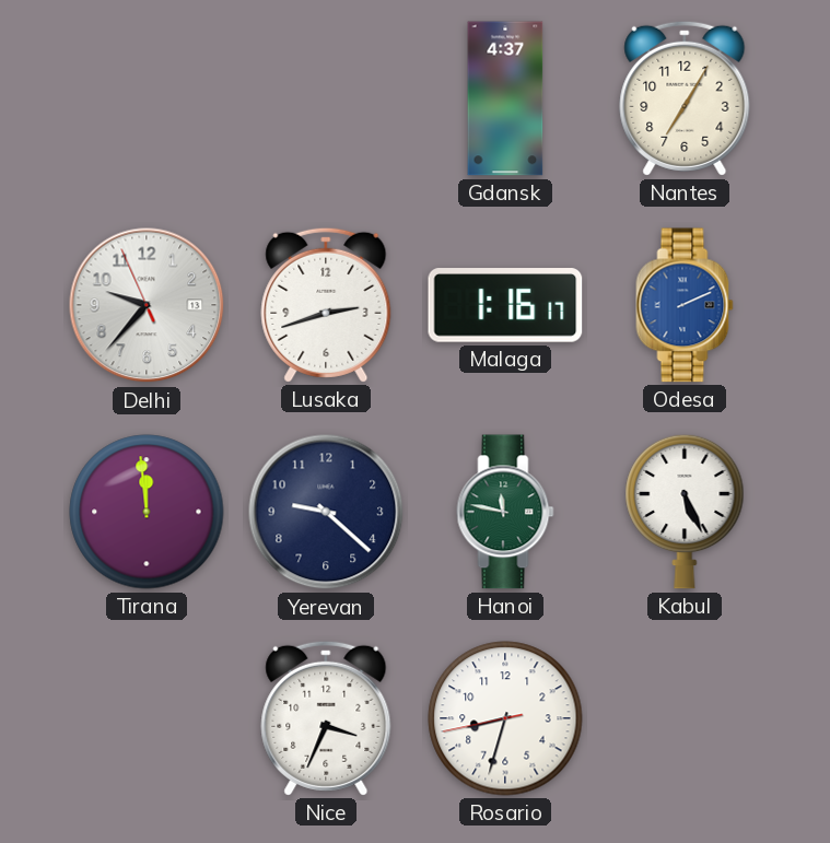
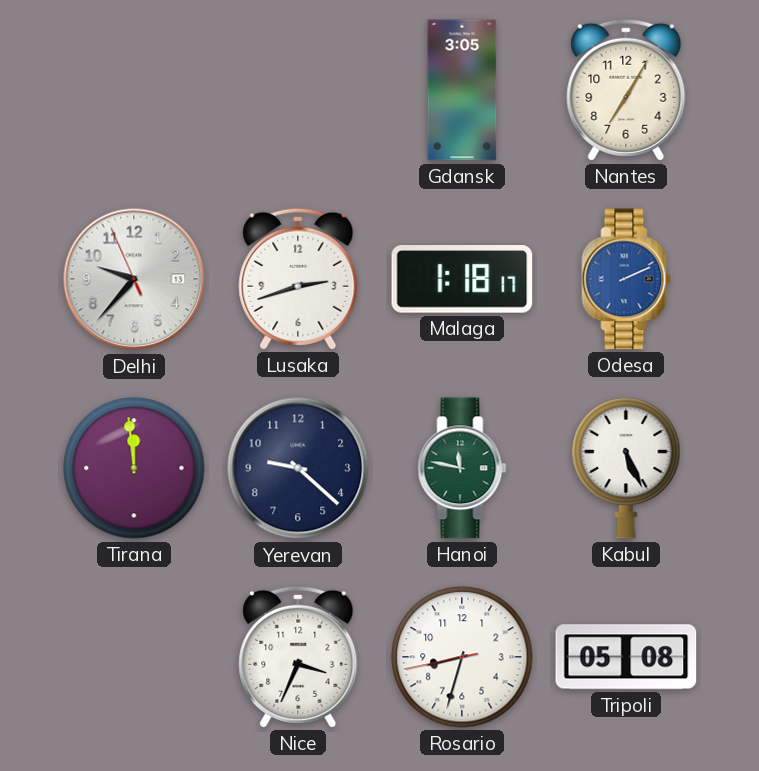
Gdansk: 4:37 -> 3:05 (462, 90)
Malaga: 1:16 -> 1:18 (462, 279)
Tripoli: none -> 05:08 (626, 657)
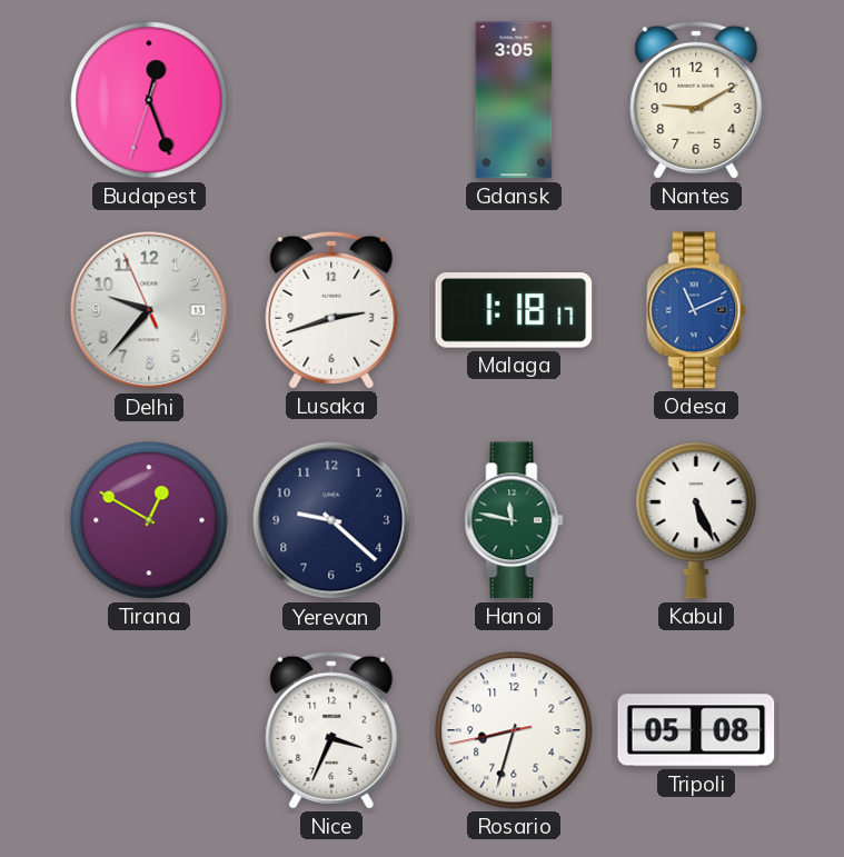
Budapest: none -> 12:26 (149, 100)
Nantes: 7:05 -> 9:10 (696, 100)
Odesa: 2:11 -> 11:11 (696, 310)
Tirana: 11:59 -> 12:50 (149, 520)
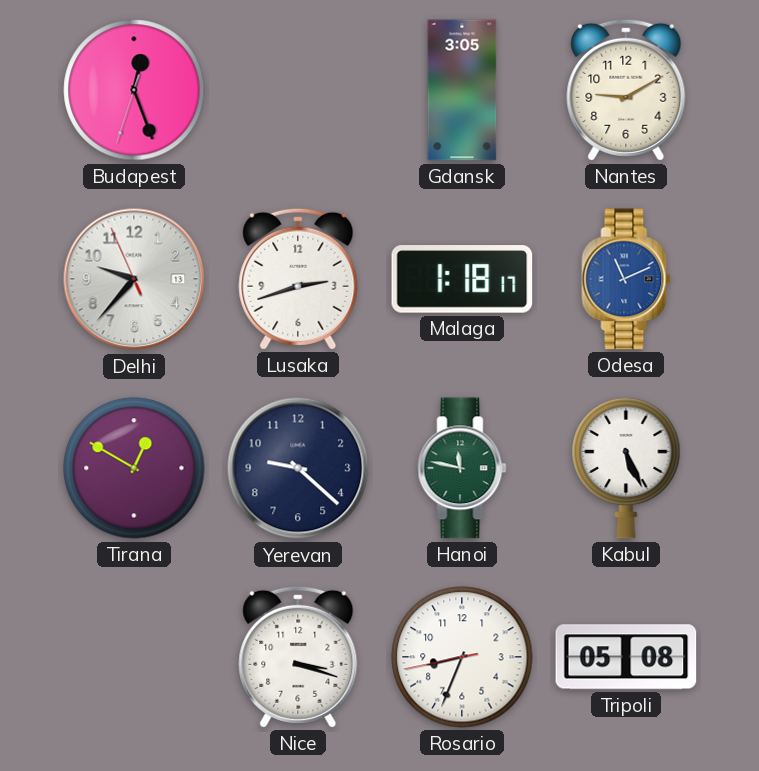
Nice: 3:34 -> 3:18 (298, 657)
Rosario: 8:32 -> 8:33 (462, 657)
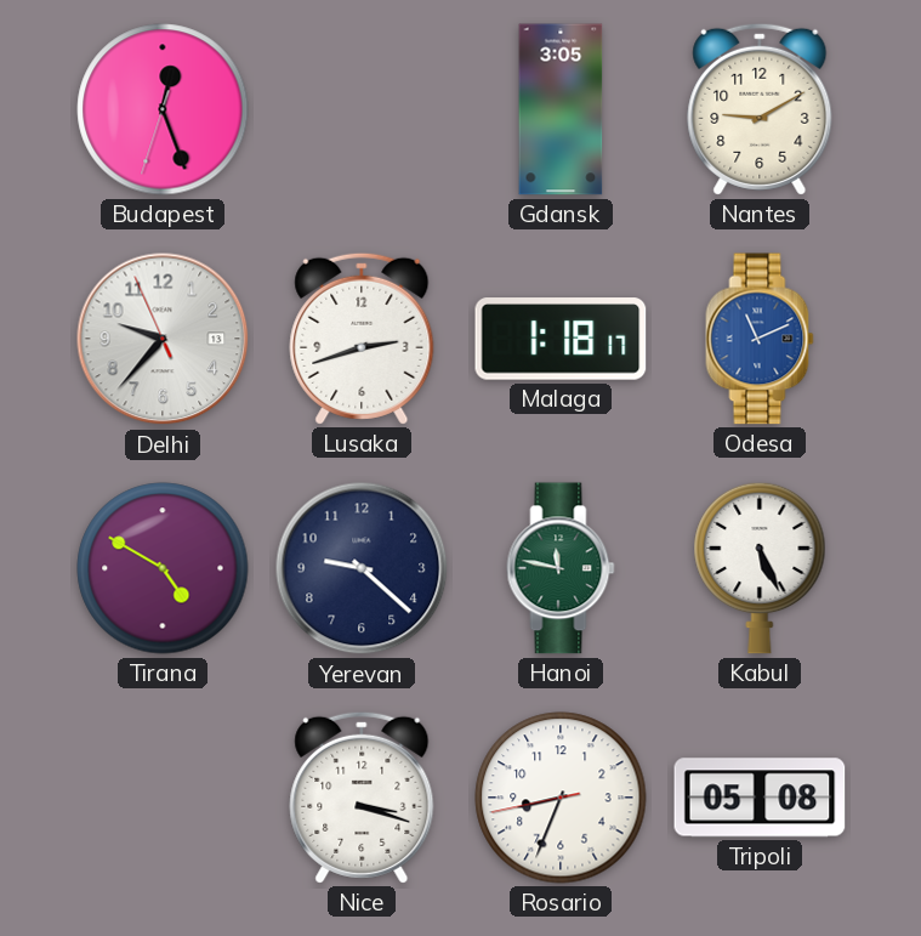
Tirana: 12:50 -> 4:50 (163, 568)
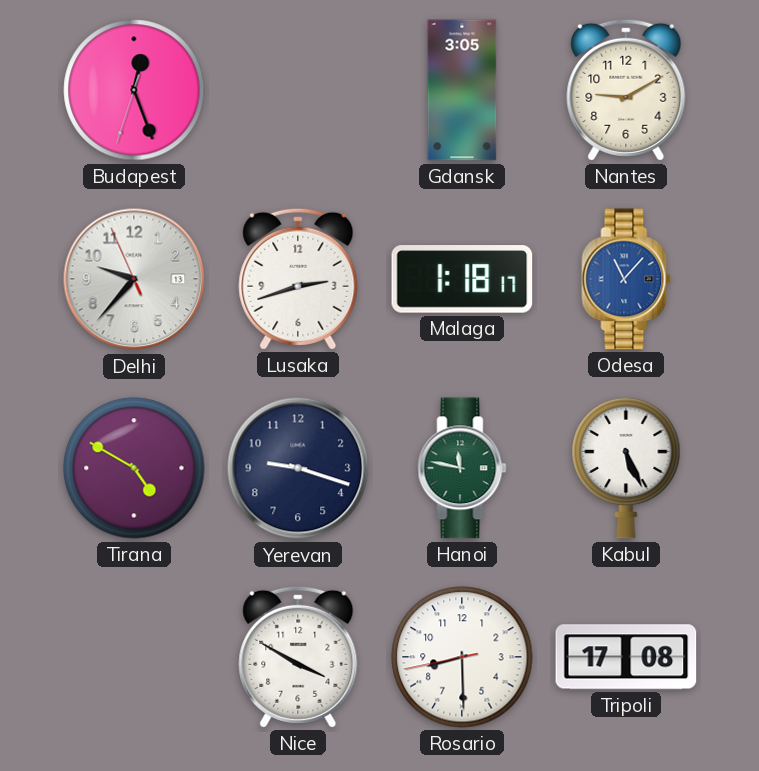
Odesa: 11:11 -> 11:07 (626, 279)
Yerevan: 9:22 -> 9:18 (298, 468)
Nice: 3:18 -> 3:50 (298, 657)
Rosario: 8:33 -> 8:29 (462, 657)
Tripoli: 05:08 -> 17:08 (626, 657)
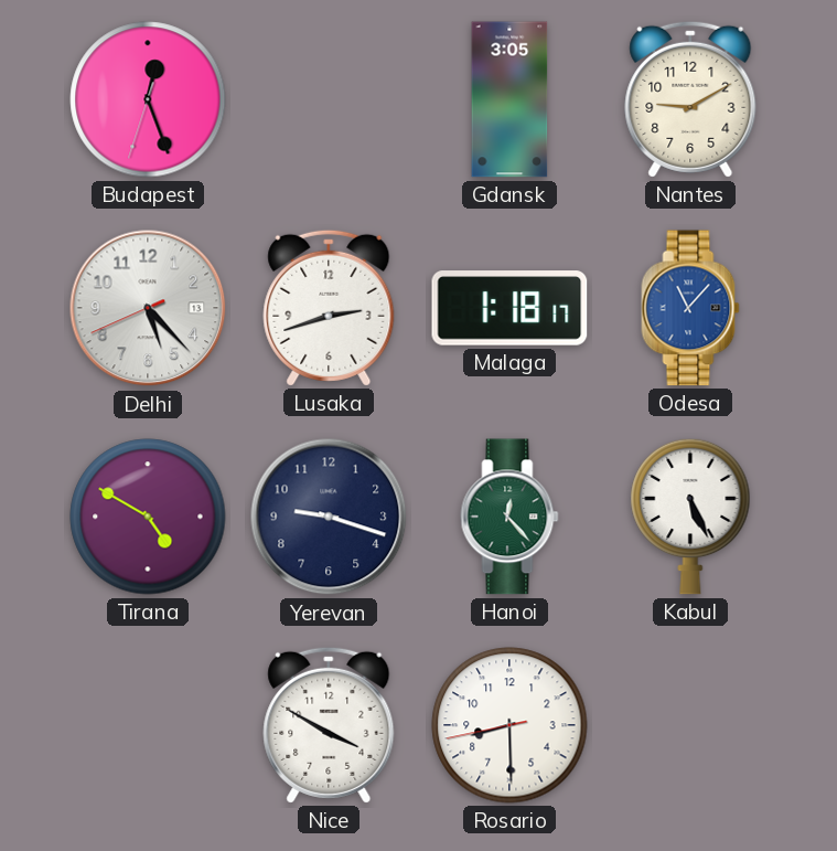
Delhi: 9:36 -> 5:22 (148, 308)
Hanoi: 11:47 -> 12:23 (509, 517)
Tripoli: 17:08 -> none (626, 657)
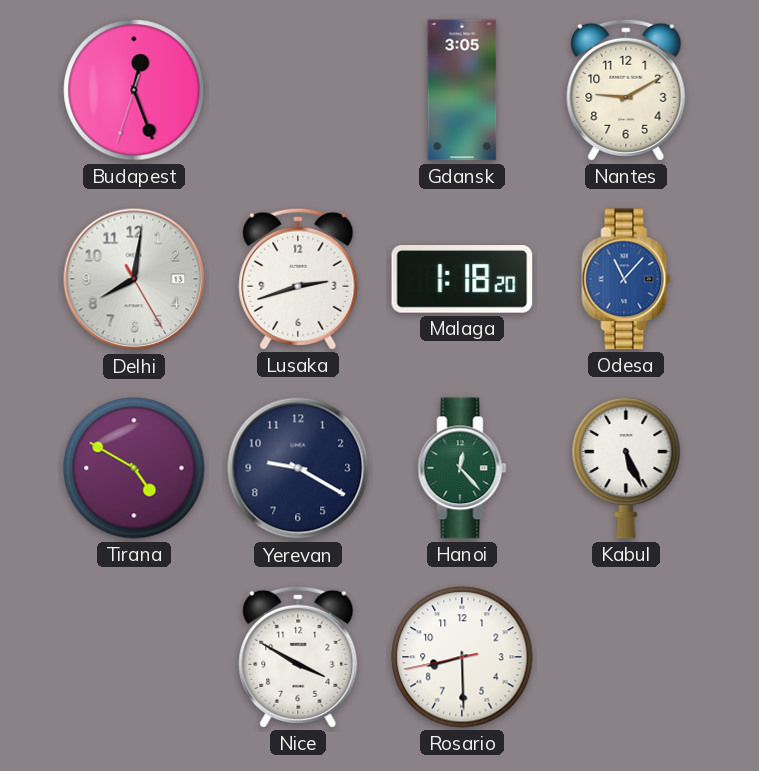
Delhi: 5:22 -> 8:01 (134, 279)
Malaga: 1:18:17 -> 1:18:20 (462, 279)
Yerevan: 9:18 -> 9:20 (298, 468)
